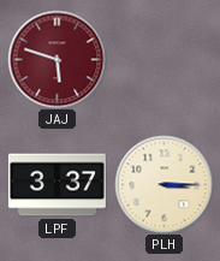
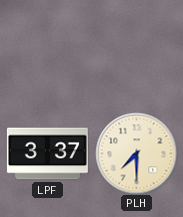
JAJ: 5:48 -> none (57, 59)
PLH: 3:15 -> 7:30 (136, 153)
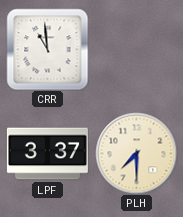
CRR: none -> 10:59 (47, 49)
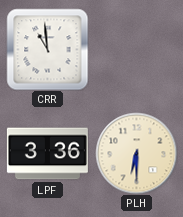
LPF: 3:37 -> 3:36 (47, 154)
PLH: 7:30 -> 6:30 (136, 153)
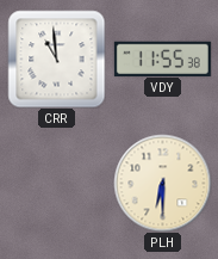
VDY: none -> 11:55 (162, 58)
LPF: 3:36 -> none (47, 154)
